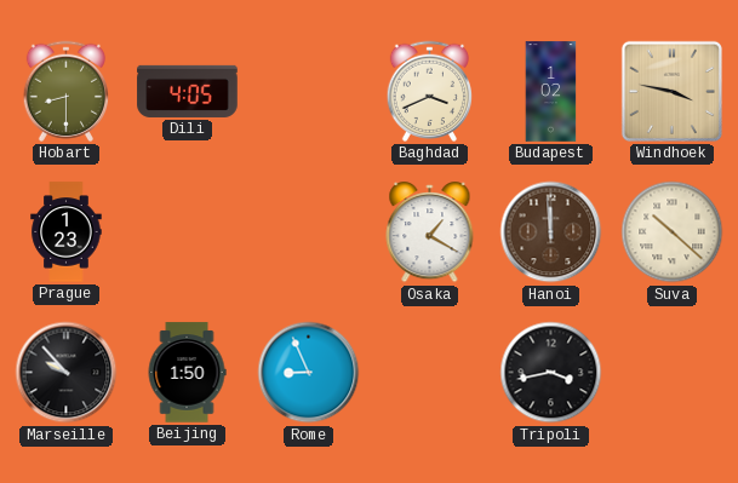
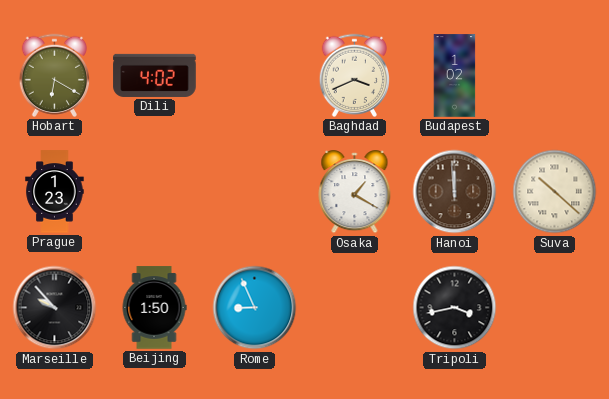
Hobart: 8:30 -> 6:20 (54, 75)
Dili: 4:05 -> 4:02 (155, 75)
Windhoek: 3:47 -> none (671, 91)
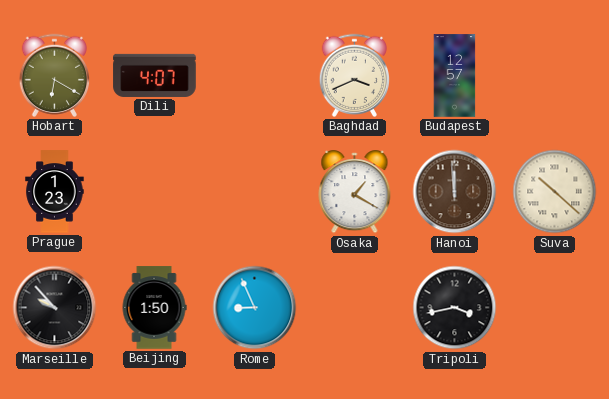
Dili: 4:02 -> 4:07 (155, 75)
Budapest: 1:02 -> 12:57 (455, 76)
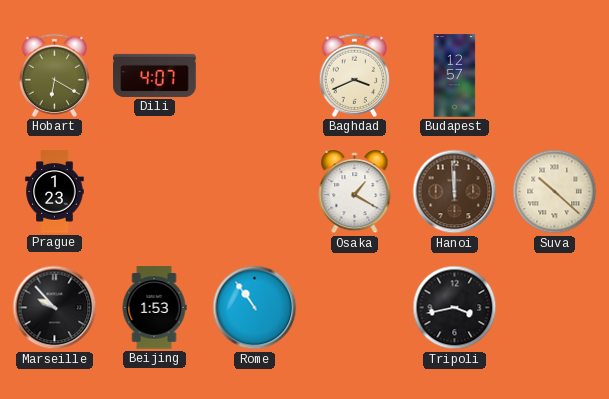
Beijing: 1:50 -> 1:53 (154, 308)
Rome: 8:56 -> 10:54 (255, 308)
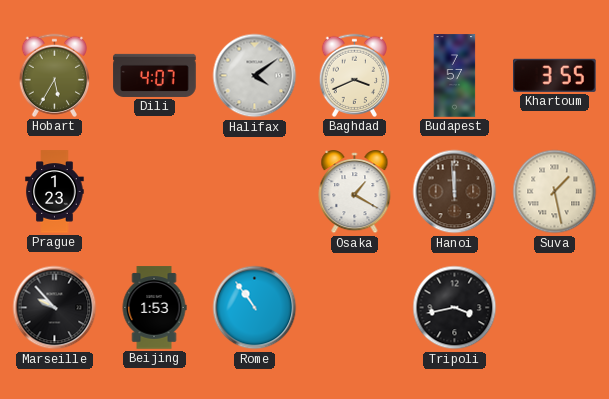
Hobart: 6:20 -> 5:35 (54, 75)
Halifax: none -> 4:09 (255, 76)
Budapest: 12:57 -> 7:57 (455, 76)
Khartoum: none -> 3:55 (555, 75)
Suva: 10:22 -> 1:28 (555, 192)
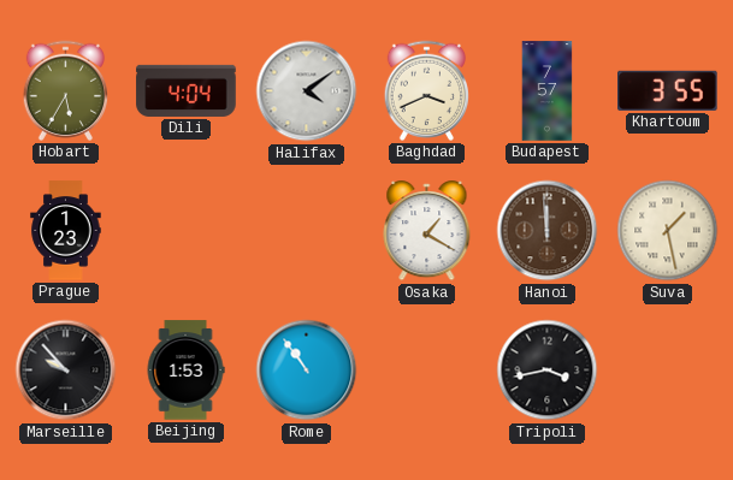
Dili: 4:07 -> 4:04 (187, 90)
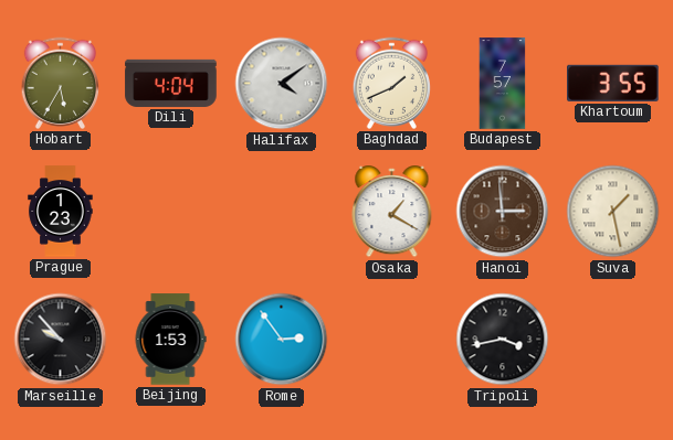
Baghdad: 3:41 -> 1:41 (391, 83)
Hanoi: 11:59 -> 2:59 (503, 212)
Rome: 10:54 -> 2:54 (282, 340)
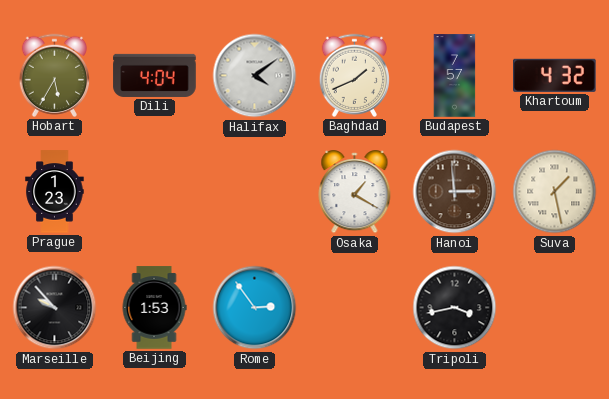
Khartoum: 3:55 -> 4:32 (555, 75)
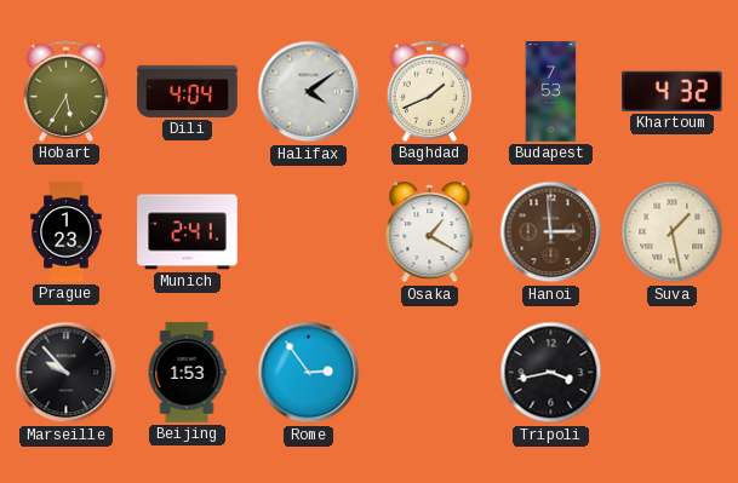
Budapest: 7:57 -> 7:53 (551, 92)
Munich: none -> 2:41 (188, 232)
